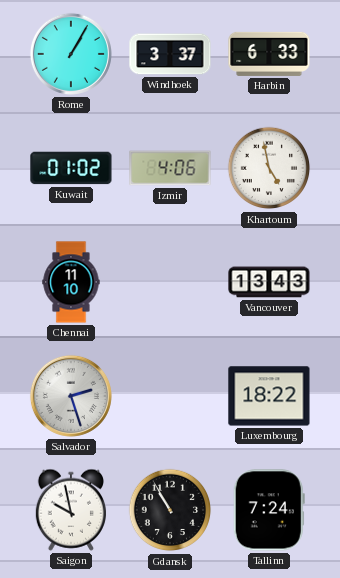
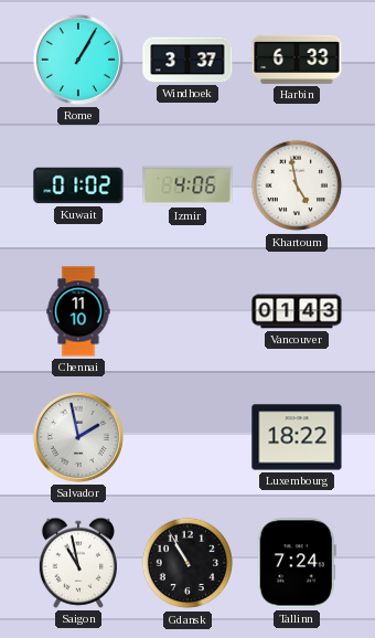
Vancouver: 13:43 -> 01:43 (297, 311)
Salvador: 2:27 -> 1:58 (78, 437)
Saigon: 9:58 -> 10:58 (77, 563)
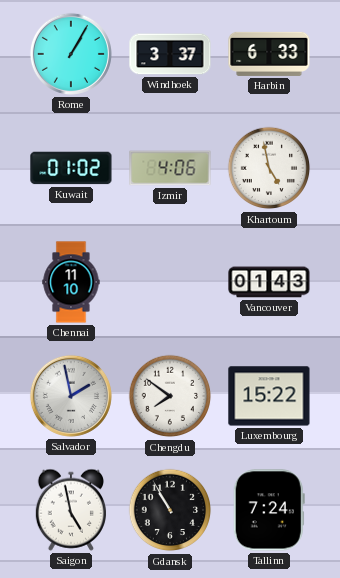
Chengdu: none -> 7:51 (170, 396)
Luxembourg: 18:22 -> 15:22 (269, 396)
Saigon: 10:58 -> 4:58 (70, 510)
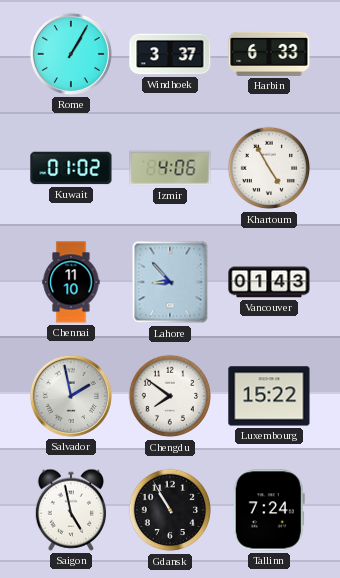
Khartoum: 4:58 -> 4:55 (269, 168)
Lahore: none -> 8:53 (170, 282)
